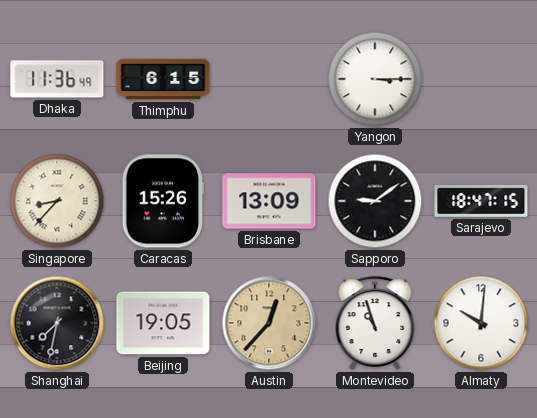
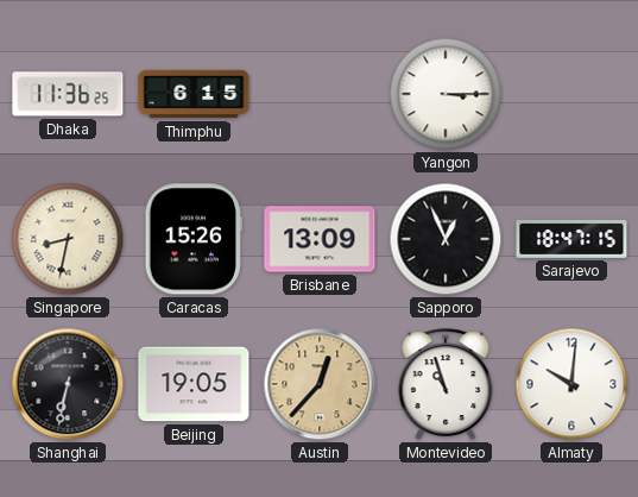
Dhaka: 11:36:49 -> 11:36:25 (68, 94)
Singapore: 8:37 -> 8:32 (68, 239)
Sapporo: 9:09 -> 12:56 (446, 239)
Shanghai: 7:32 -> 6:32 (68, 384)
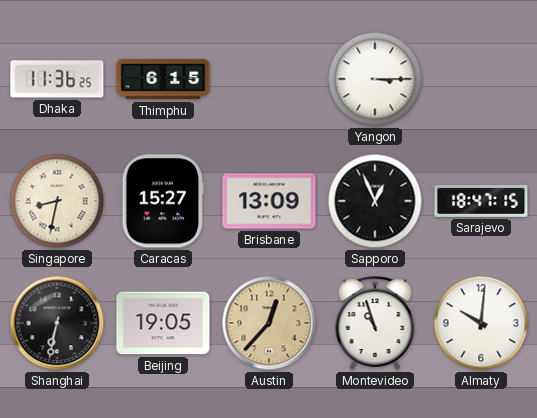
Caracas: 15:26 -> 15:27 (163, 201)
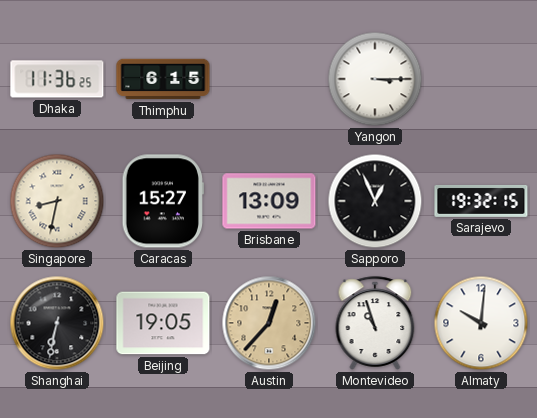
Sarajevo: 18:47 -> 19:32 (481, 201)
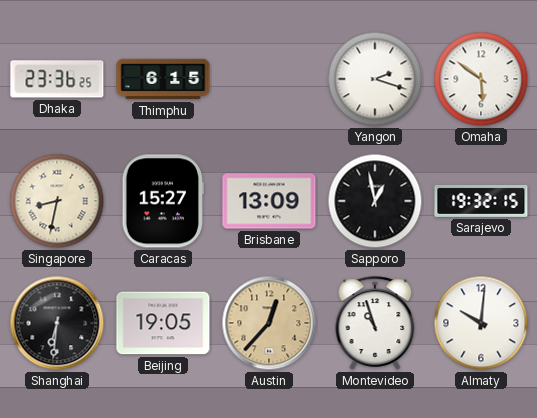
Dhaka: 11:36 -> 23:36 (57, 79)
Yangon: 3:15 -> 2:18 (375, 79)
Omaha: none -> 5:51 (481, 79)
Sapporo: 12:56 -> 12:58 (375, 201)
Shanghai: 6:32 -> 6:31 (57, 323)
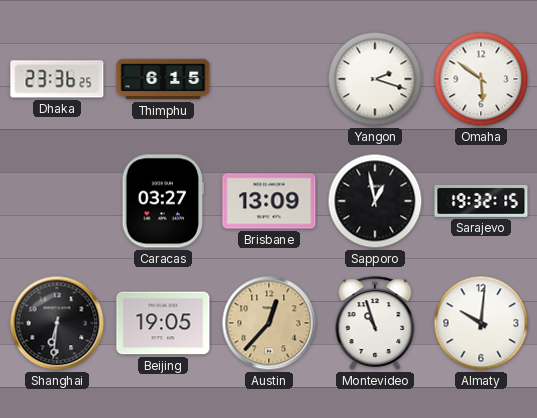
Singapore: 8:32 -> none (57, 201)
Caracas: 15:27 -> 03:27 (163, 201)
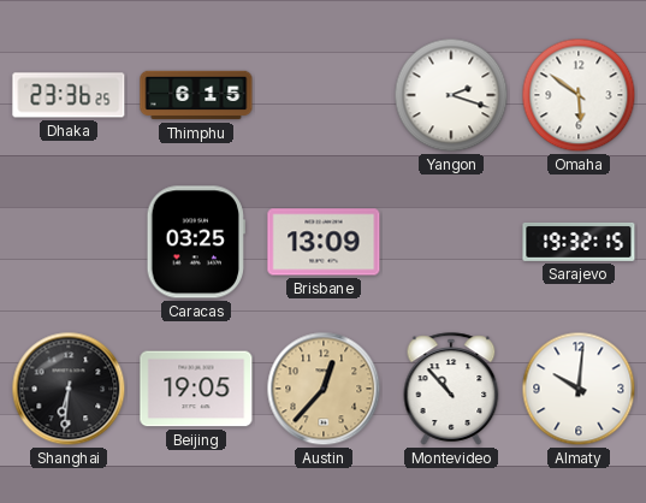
Caracas: 03:27 -> 03:25 (196, 242)
Sapporo: 12:58 -> none (375, 201)
Montevideo: 10:57 -> 10:53 (451, 389)
